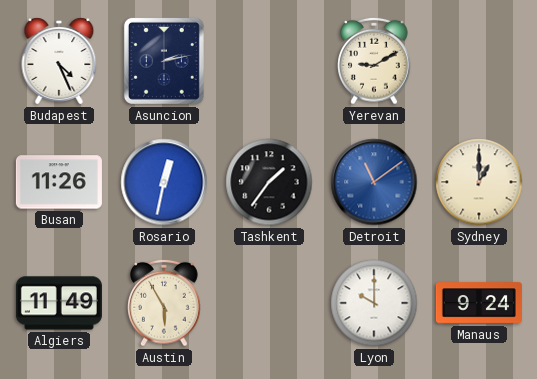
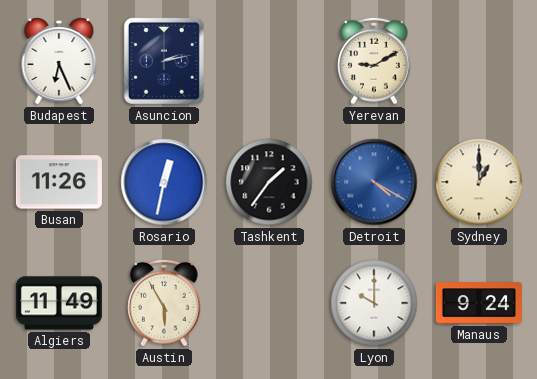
Budapest: 4:26 -> 6:26 (59, 61)
Detroit: 11:09 -> 4:20 (374, 182)
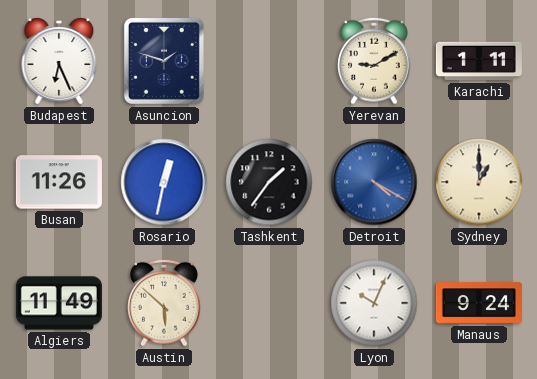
Asuncion: 2:13 -> 1:48 (164, 61)
Karachi: none -> 1:11 (479, 61)
Austin: 5:55 -> 5:52 (164, 303)
Lyon: 10:00 -> 10:04 (374, 303)
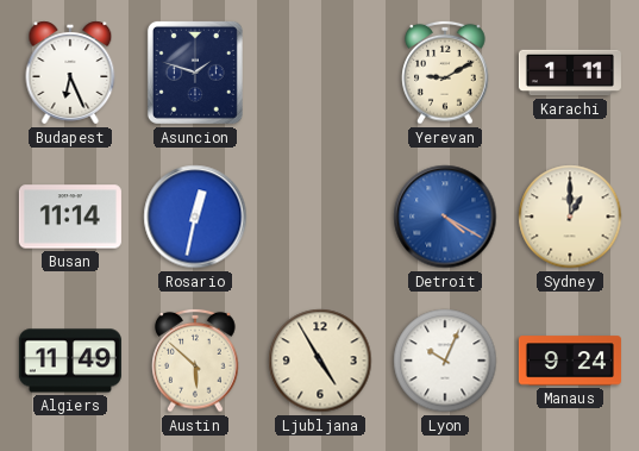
Busan: 11:26 -> 11:14 (70, 217)
Tashkent: 1:36 -> none (269, 182)
Ljubljana: none -> 4:55 (320, 361)
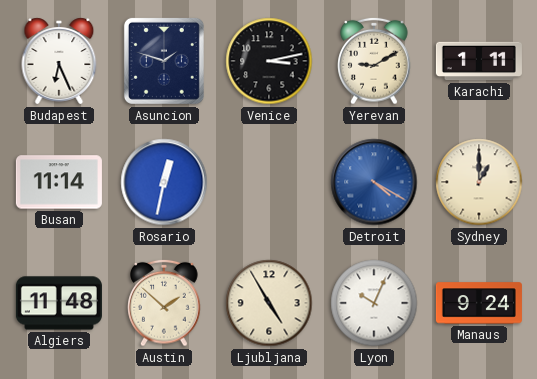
Venice: none -> 3:13 (269, 61)
Algiers: 11:49 -> 11:48 (59, 303)
Austin: 5:52 -> 1:52 (164, 303)
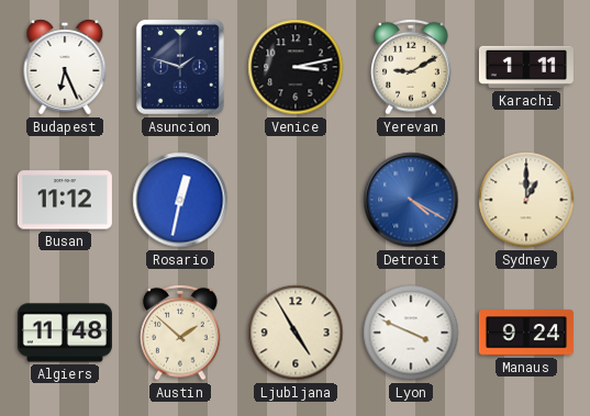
Busan: 11:14 -> 11:12 (65, 200)
Lyon: 10:04 -> 3:49 (411, 333)
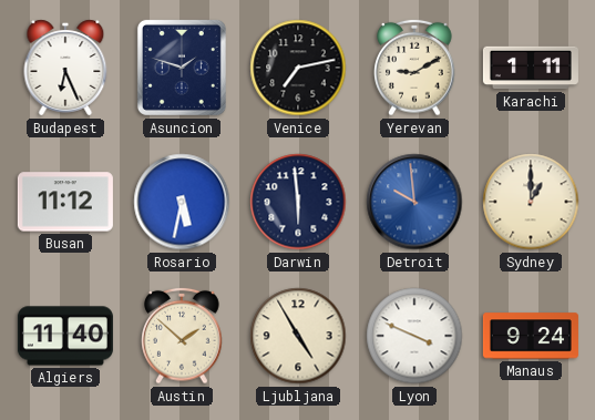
Venice: 3:13 -> 7:13 (298, 68)
Rosario: 12:32 -> 5:32 (182, 202)
Darwin: none -> 5:59 (298, 202)
Detroit: 4:20 -> 9:59 (414, 202)
Algiers: 11:48 -> 11:40 (65, 336)
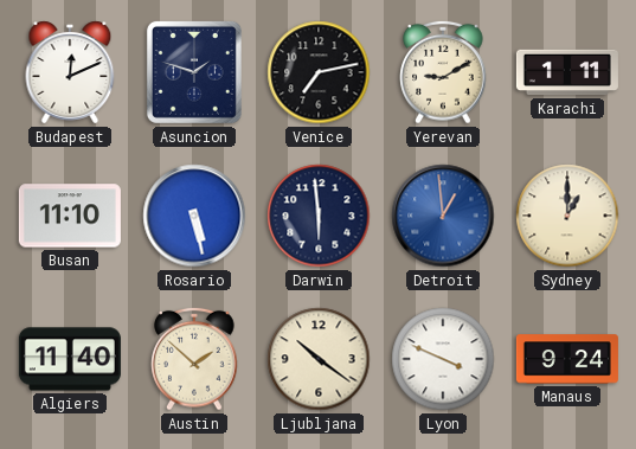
Budapest: 6:26 -> 12:11 (70, 72)
Busan: 11:12 -> 11:10 (70, 216)
Rosario: 5:32 -> 5:28 (194, 216)
Detroit: 9:59 -> 12:59 (443, 216)
Ljubljana: 4:55 -> 10:21 (319, 359)
